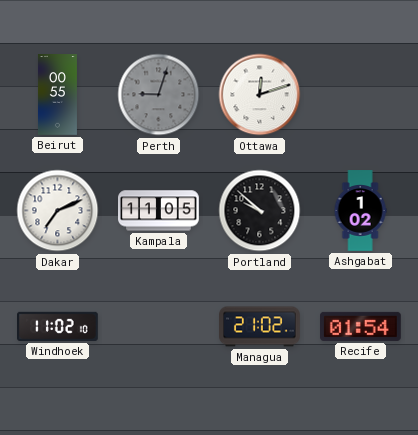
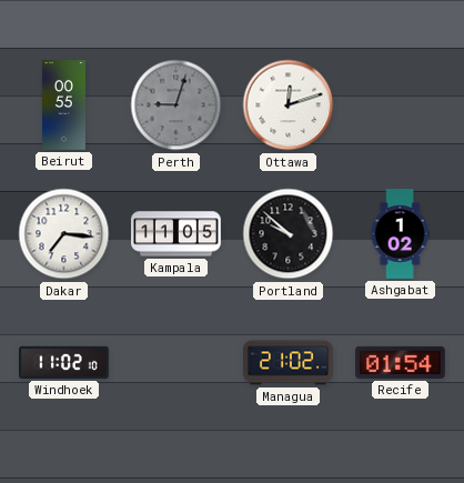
Dakar: 7:11 -> 7:16 (64, 234)
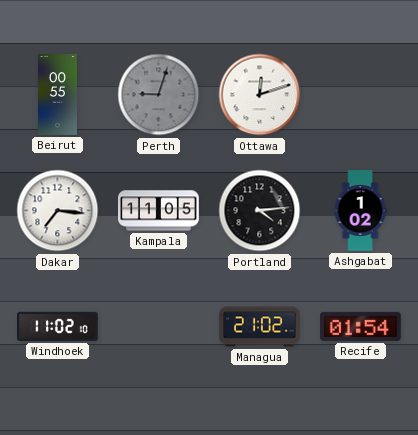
Portland: 9:52 -> 4:14 (260, 211)
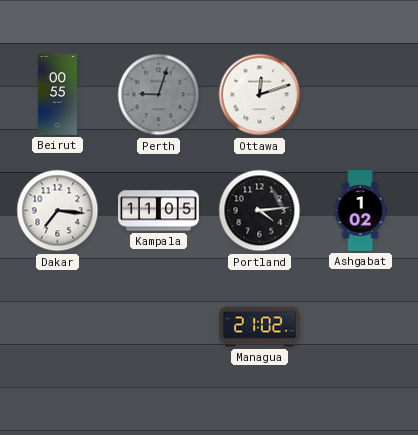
Windhoek: 11:02 -> none (58, 326)
Recife: 01:54 -> none (361, 326)
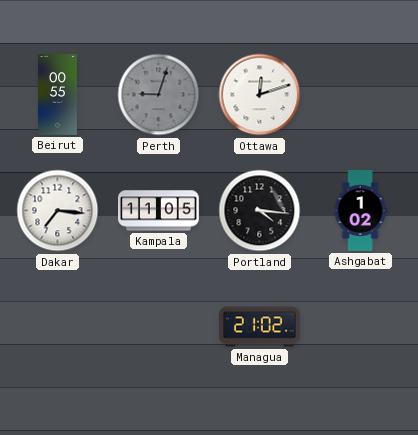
Portland: 4:14 -> 4:16 (260, 211)
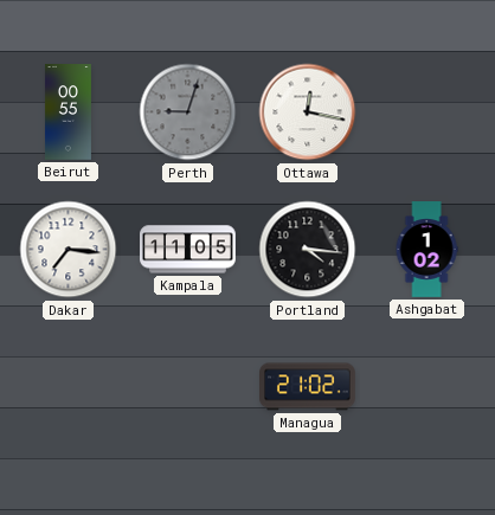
Ottawa: 12:12 -> 12:17 (308, 112)
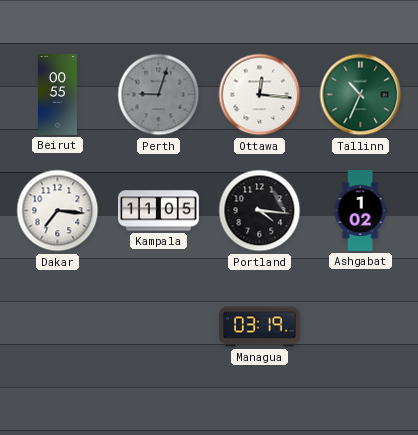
Ottawa: 12:17 -> 12:16 (260, 95)
Tallinn: none -> 10:34 (361, 95)
Managua: 21:02 -> 03:19 (260, 327)
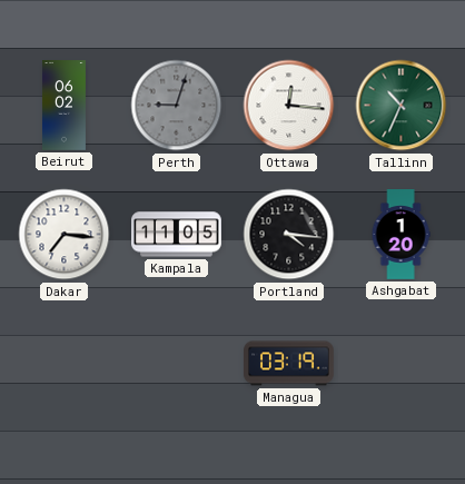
Beirut: 00:55 -> 06:02 (63, 106)
Ashgabat: 1:02 -> 1:20 (400, 235)
